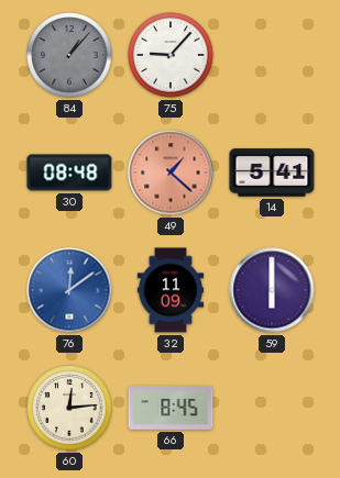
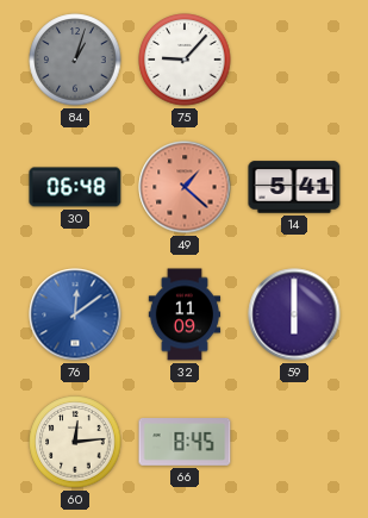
84: 1:07 -> 1:03 (75, 60)
30: 08:48 -> 06:48 (75, 187)
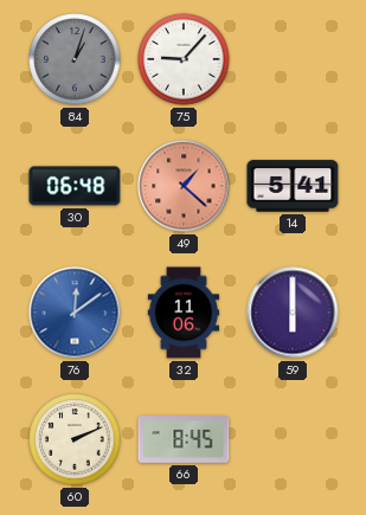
32: 11:09 -> 11:06 (184, 313)
60: 12:14 -> 2:11 (75, 439)
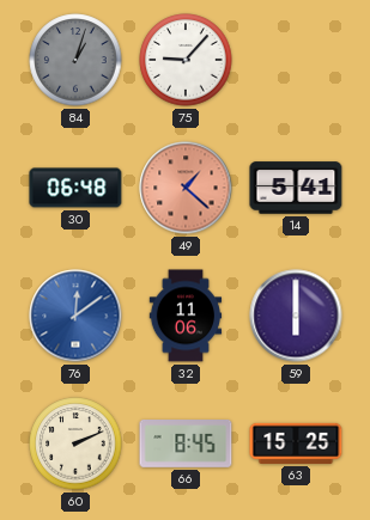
63: none -> 15:25 (296, 443)
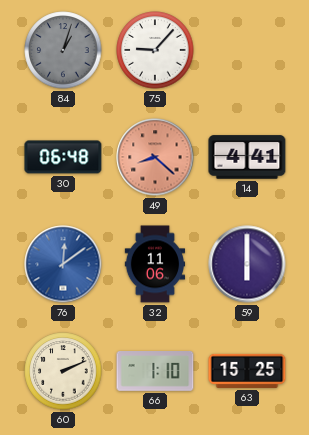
49: 1:22 -> 8:22 (155, 157)
14: 5:41 -> 4:41 (247, 157)
66: 8:45 -> 1:10 (155, 372)
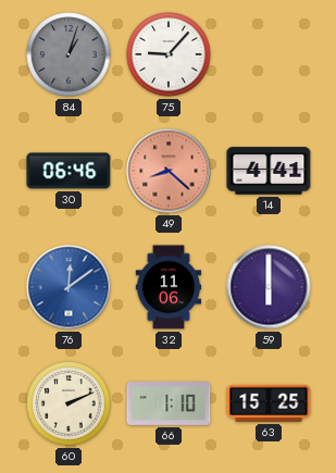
30: 06:48 -> 06:46 (69, 171)
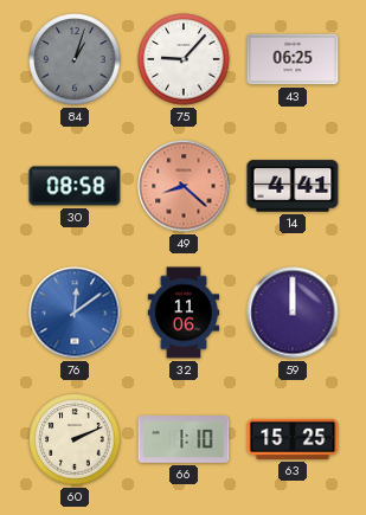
43: none -> 06:25 (293, 59)
30: 06:46 -> 08:58 (75, 186)
59: 6:00 -> 12:00 (293, 313)
